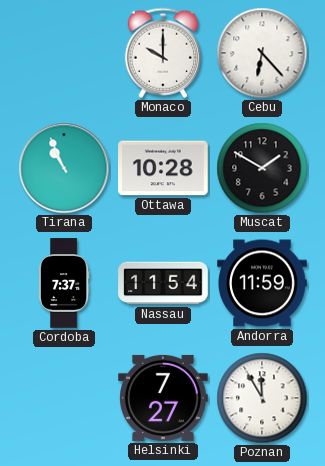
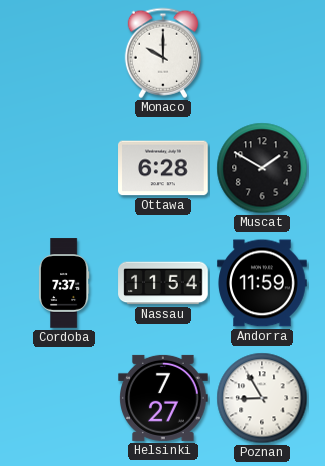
Cebu: 6:23 -> none (262, 53)
Tirana: 10:56 -> none (64, 168)
Ottawa: 10:28 -> 6:28 (163, 168)
Poznan: 11:55 -> 8:55 (262, 398)
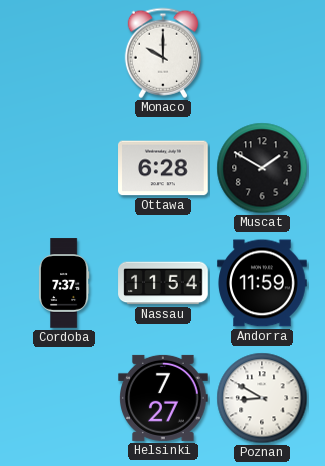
Poznan: 8:55 -> 8:50 (262, 398)
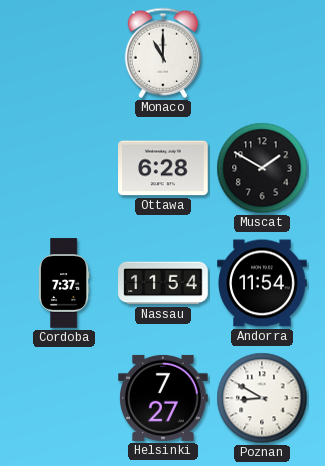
Monaco: 10:00 -> 11:00 (163, 53)
Andorra: 11:59 -> 11:54 (262, 283)
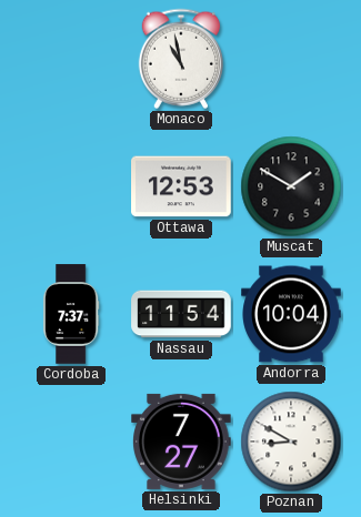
Monaco: 11:00 -> 10:58 (181, 59)
Ottawa: 6:28 -> 12:53 (181, 186)
Andorra: 11:54 -> 10:04 (291, 314)
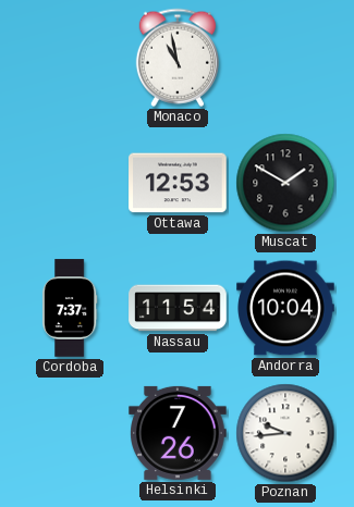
Helsinki: 7:27 -> 7:26 (178, 433)
Poznan: 8:50 -> 9:44 (285, 433)
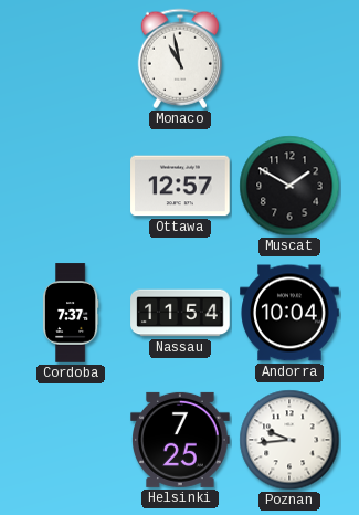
Ottawa: 12:53 -> 12:57 (180, 186)
Helsinki: 7:26 -> 7:25 (180, 440)
